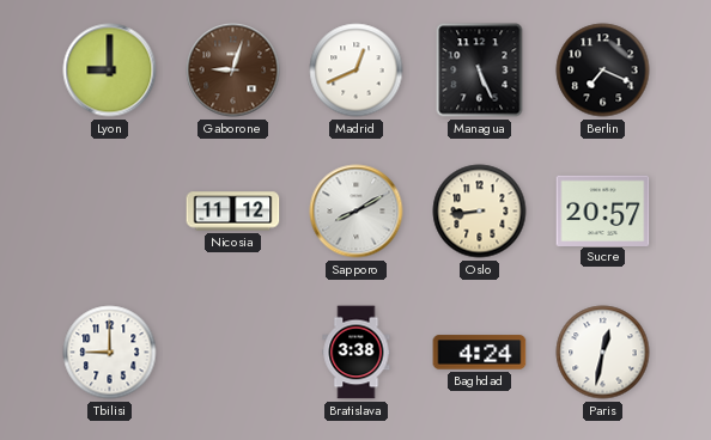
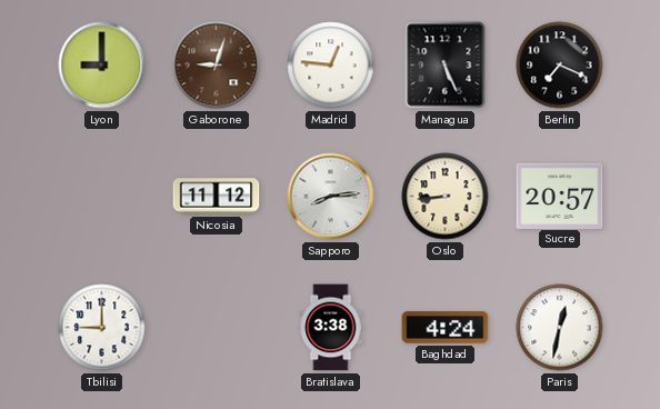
Madrid: 12:41 -> 12:46 (331, 66)
Sapporo: 8:10 -> 8:14 (331, 197)
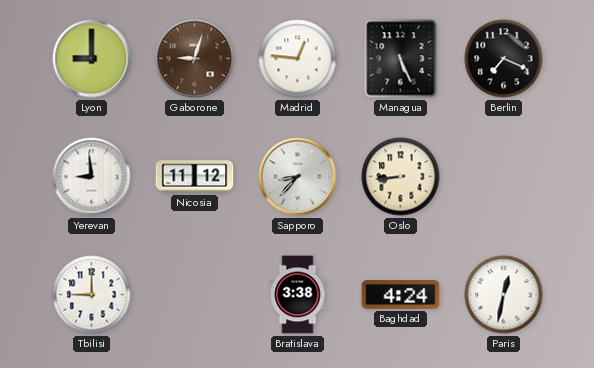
Yerevan: none -> 8:59 (92, 177)
Sapporo: 8:14 -> 8:37 (298, 177)
Sucre: 20:57 -> none (560, 196)
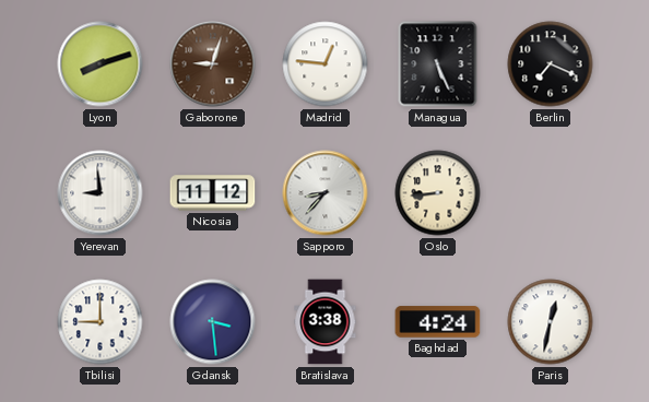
Lyon: 9:00 -> 8:12 (101, 64)
Gdansk: none -> 3:29 (213, 322)
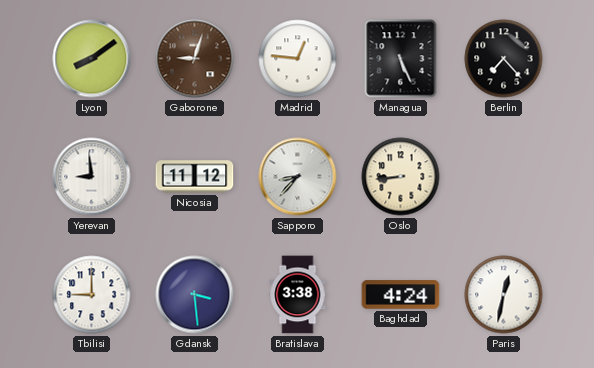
Lyon: 8:12 -> 8:09 (92, 59)
Berlin: 7:19 -> 7:23 (504, 59)
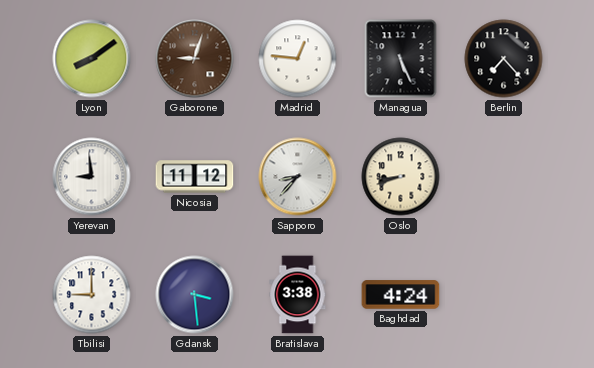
Oslo: 8:44 -> 8:42 (401, 177)
Paris: 12:32 -> none (504, 295)
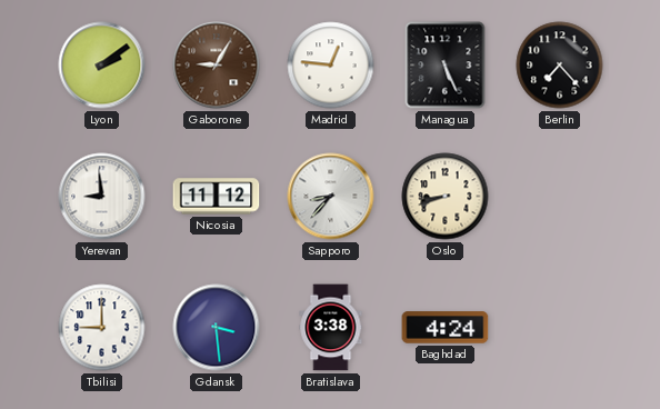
Lyon: 8:09 -> 2:09 (102, 66)
Gaborone: 9:03 -> 9:05 (217, 66)
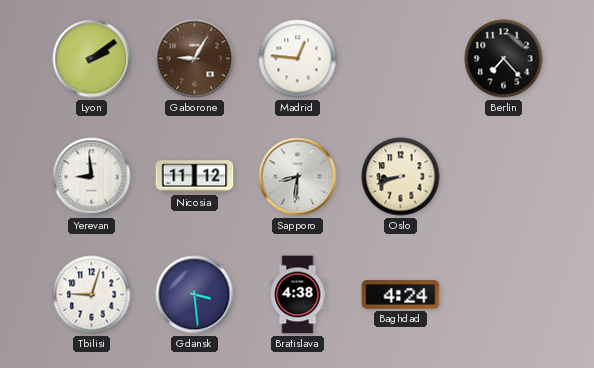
Managua: 5:26 -> none (446, 66)
Sapporo: 8:37 -> 8:31 (298, 177)
Tbilisi: 9:00 -> 9:03 (92, 295)
Bratislava: 3:38 -> 4:38 (298, 295)
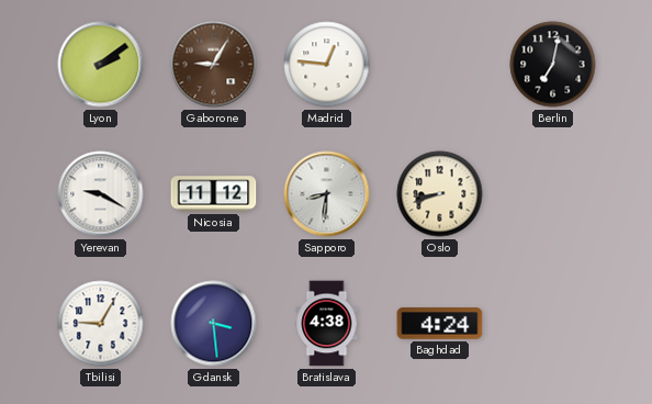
Berlin: 7:23 -> 7:02 (553, 65)
Yerevan: 8:59 -> 9:20 (101, 194)
Tbilisi: 9:03 -> 9:05 (101, 324)
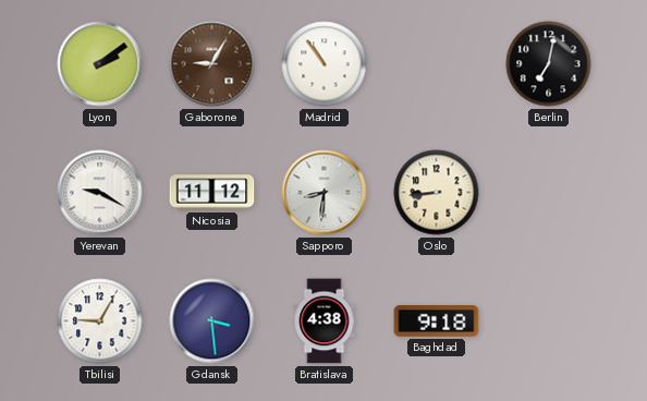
Madrid: 12:46 -> 10:54 (325, 64)
Oslo: 8:42 -> 8:44 (437, 193)
Baghdad: 4:24 -> 9:18 (437, 321)
